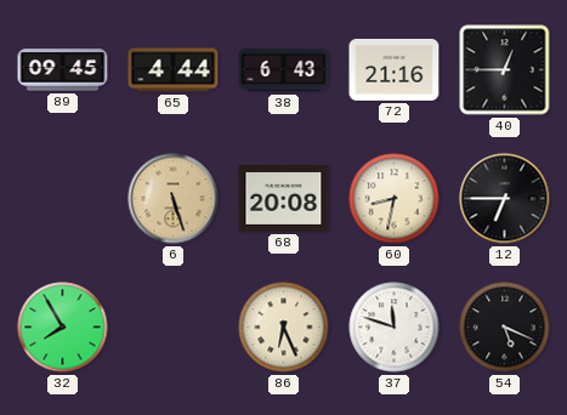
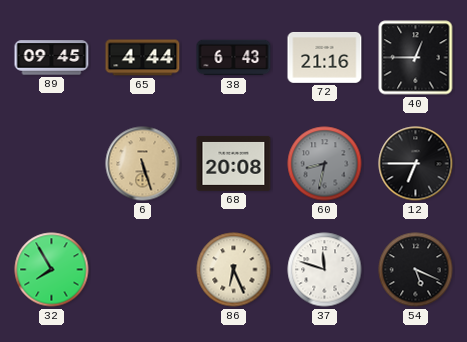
60 dial: cream -> grey (325, 164)
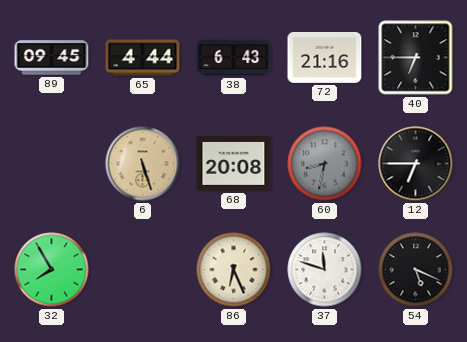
40: 12:45 -> 6:45 (416, 58)
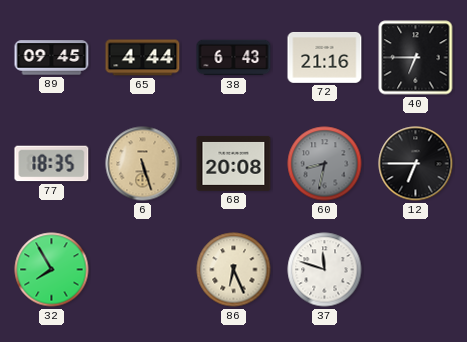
77: none -> 18:35 (52, 164)
54: 5:19 -> none (416, 270)
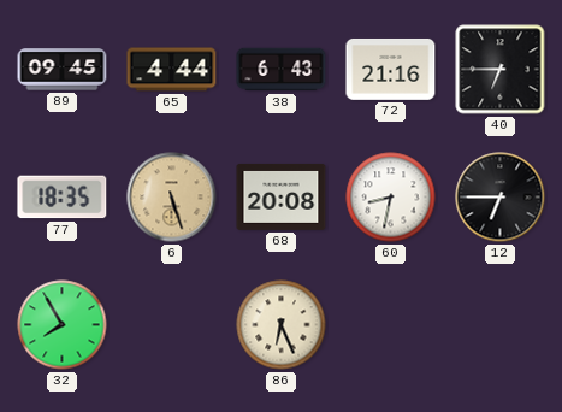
60 dial: grey -> white (391, 198)
37: 11:48 -> none (325, 270)
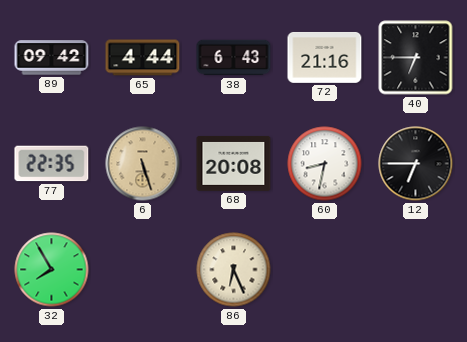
89: 09:45 -> 09:42 (52, 58)
77: 18:35 -> 22:35 (52, 164)
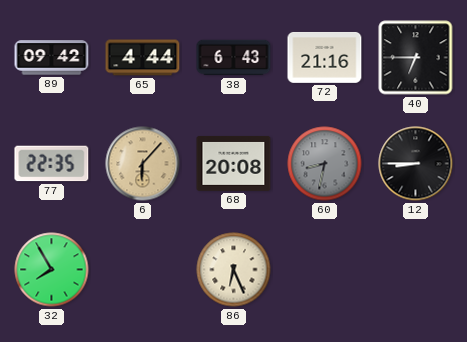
6: 5:27 -> 6:07 (143, 164)
60 dial: white -> grey (325, 164)
12: 6:45 -> 8:45 (416, 164)
